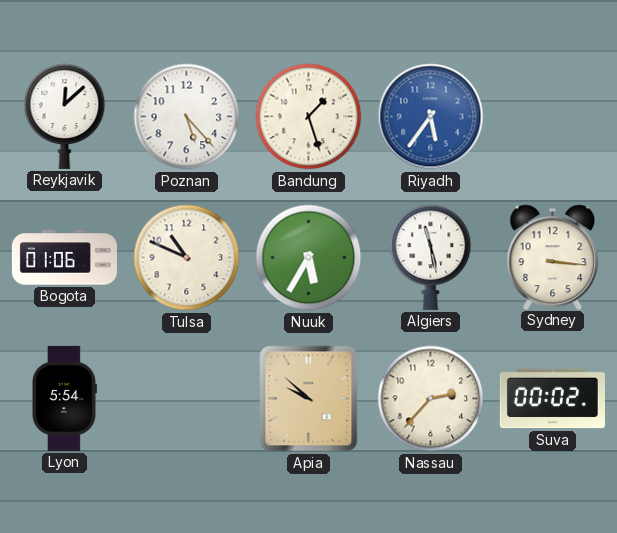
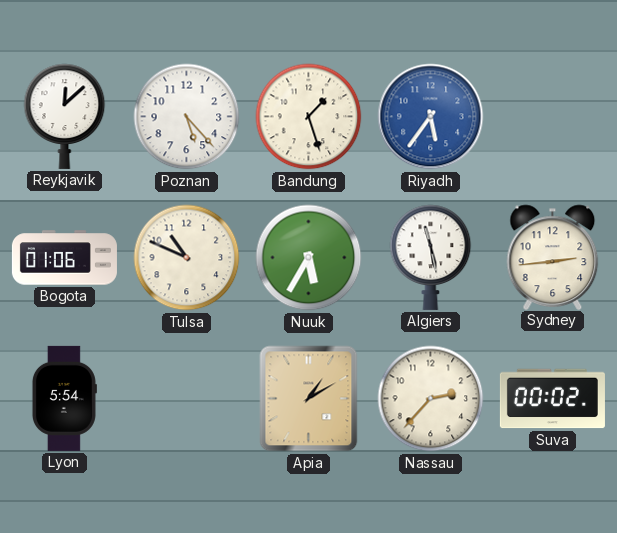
Sydney: 3:16 -> 2:44 (553, 257)
Apia: 9:52 -> 1:10 (309, 399)
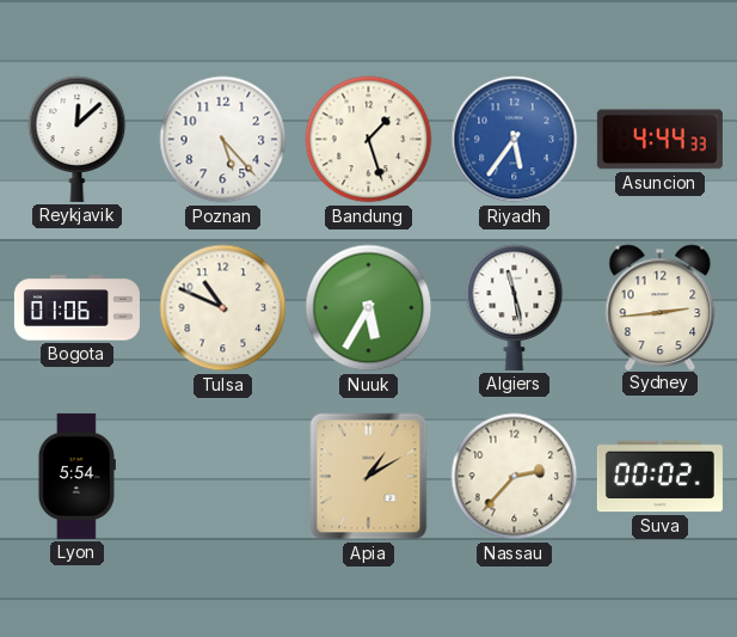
Asuncion: none -> 4:44 (659, 140)
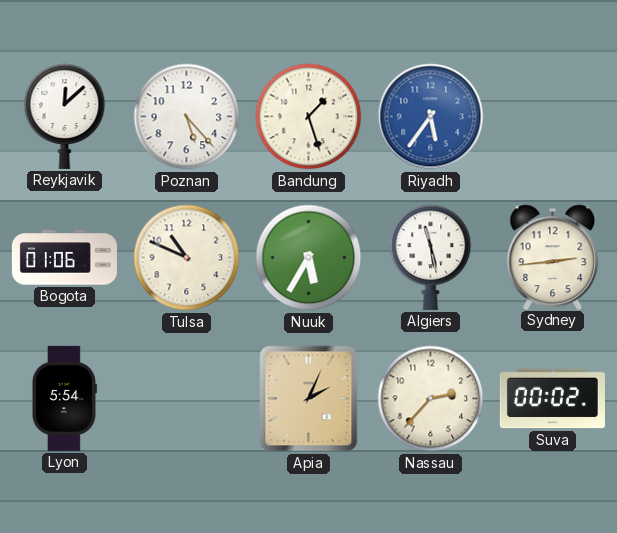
Asuncion: 4:44 -> none (659, 140)
Apia: 1:10 -> 2:04 (309, 399)
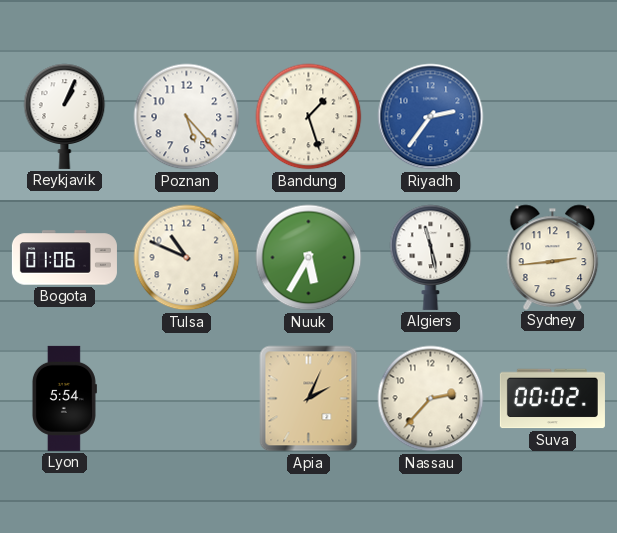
Reykjavik: 12:08 -> 1:04 (65, 116)
Riyadh: 5:36 -> 2:36 (431, 117)
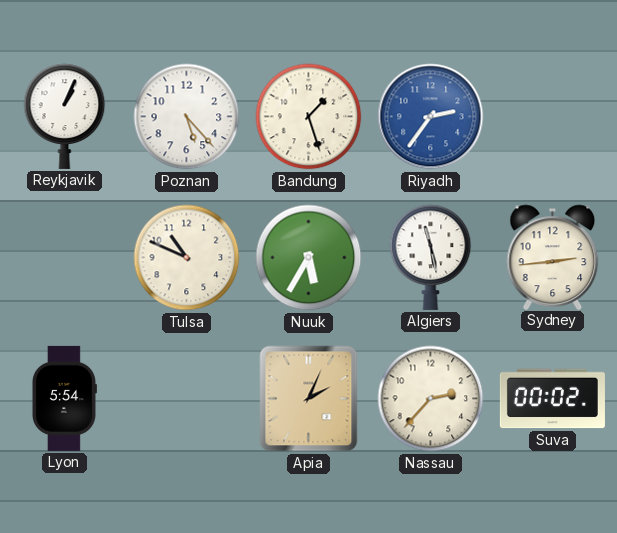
Bogota: 01:06 -> none (64, 258)
